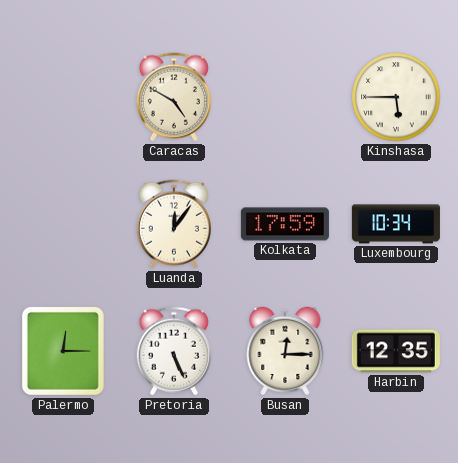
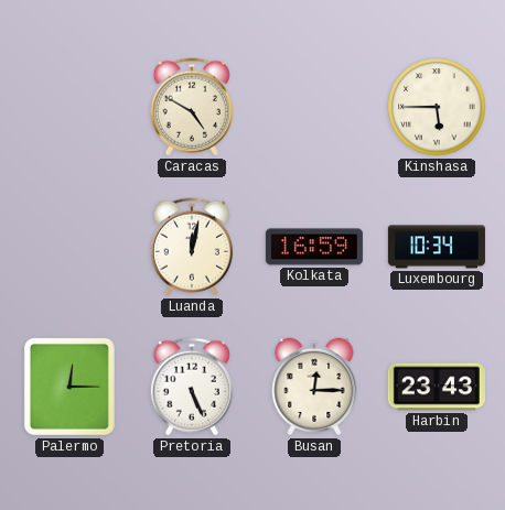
Luanda: 12:06 -> 12:02 (192, 247)
Kolkata: 17:59 -> 16:59 (314, 247)
Harbin: 12:35 -> 23:43 (437, 387)
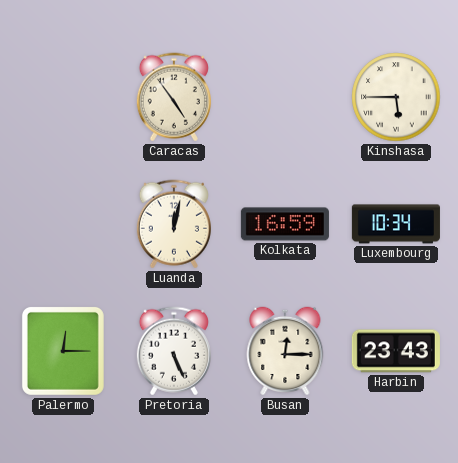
Caracas: 4:50 -> 4:54 (174, 97)
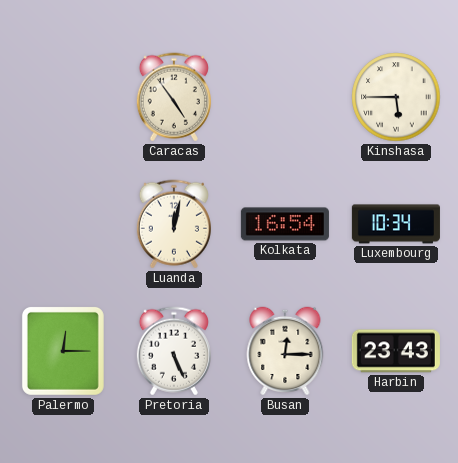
Kolkata: 16:59 -> 16:54 (285, 224)
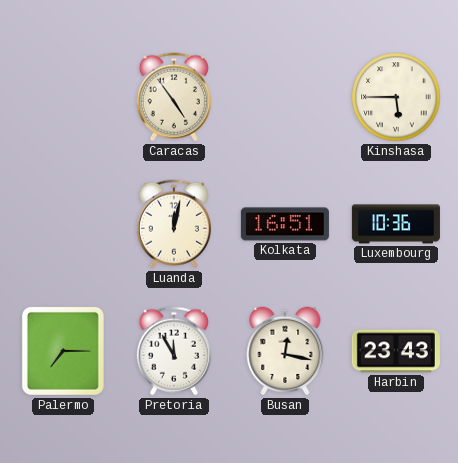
Kolkata: 16:54 -> 16:51 (285, 224)
Luxembourg: 10:34 -> 10:36 (396, 224)
Palermo: 12:15 -> 7:15 (63, 351)
Pretoria: 5:26 -> 11:55 (174, 351)
Busan: 12:15 -> 12:17 (285, 351)
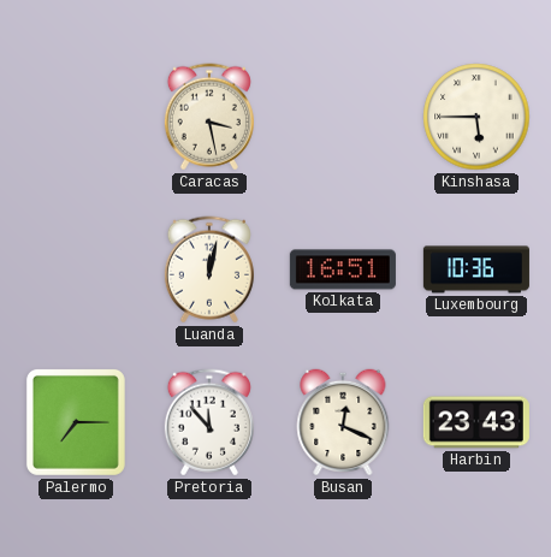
Caracas: 4:54 -> 3:28 (209, 117)
Pretoria: 11:55 -> 11:53 (209, 422)
Busan: 12:17 -> 12:19 (343, 422)
